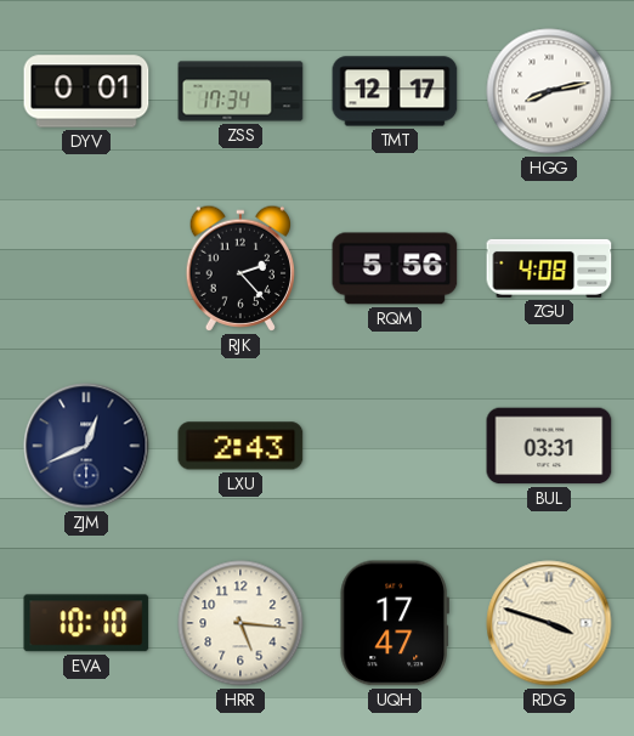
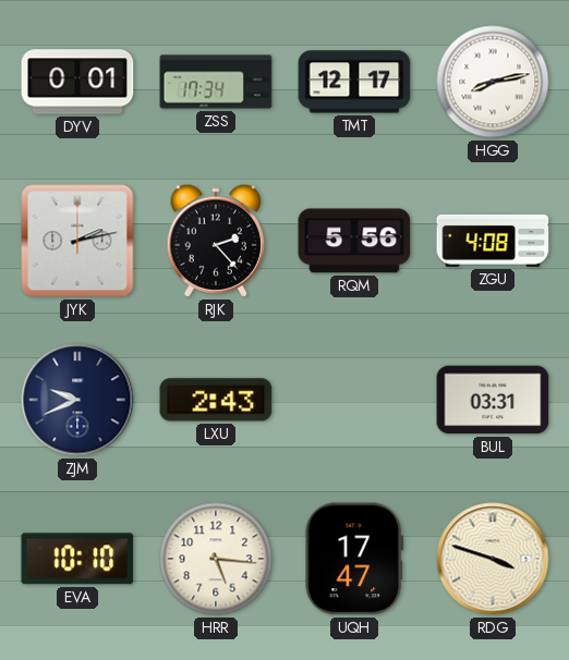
JYK: none -> 2:13 (77, 241)
ZJM: 12:41 -> 9:41 (77, 400)
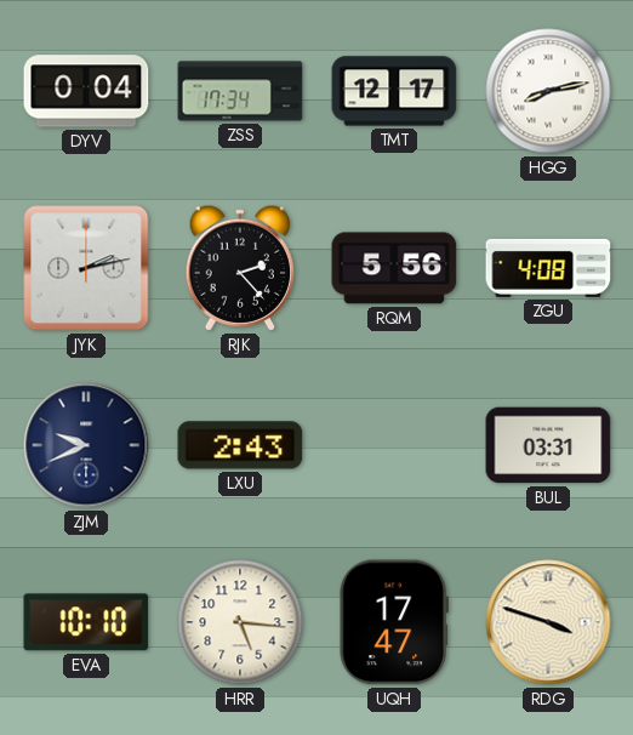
DYV: 0:01 -> 0:04 (86, 91)
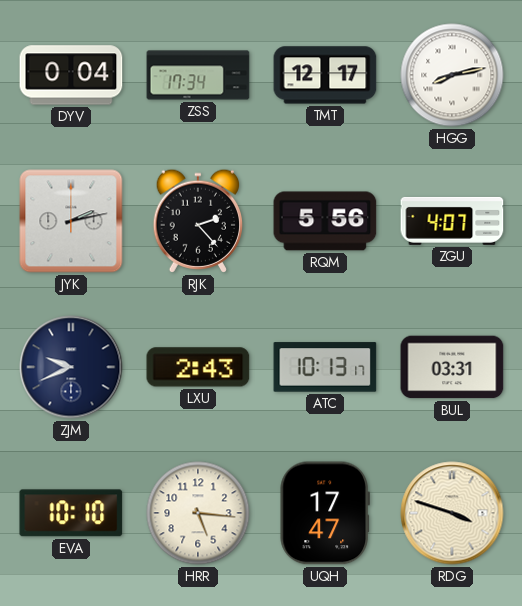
ZGU: 4:08 -> 4:07 (452, 221)
ATC: none -> 10:13 (325, 367)
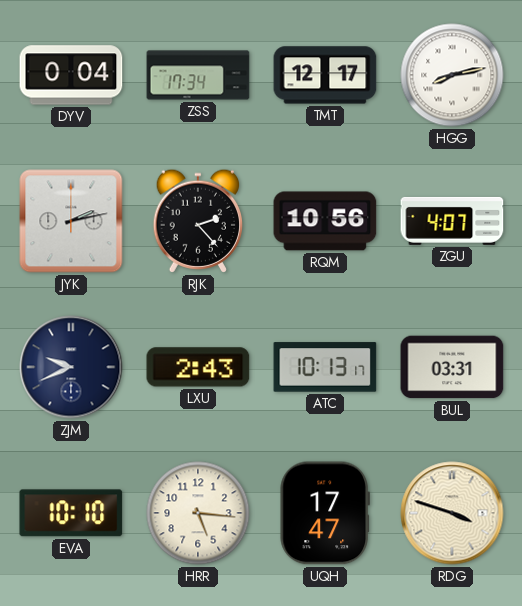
RQM: 5:56 -> 10:56 (325, 221)
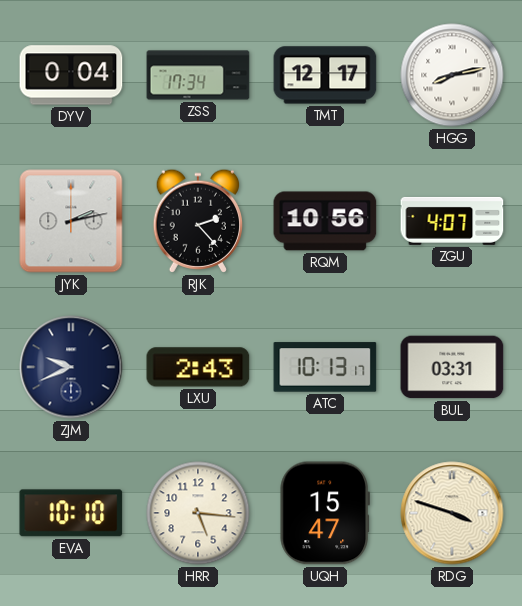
UQH: 17:47 -> 15:47 (325, 513)
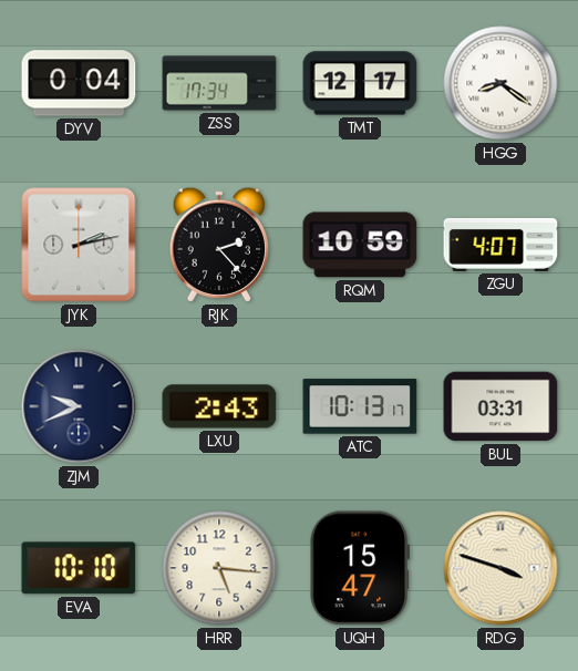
HGG: 8:13 -> 8:21 (500, 83)
RQM: 10:56 -> 10:59 (360, 245)
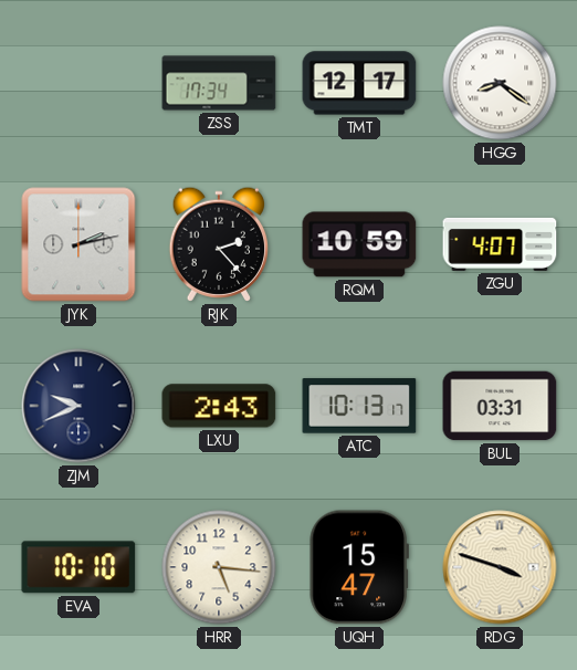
DYV: 0:04 -> none (79, 83)
